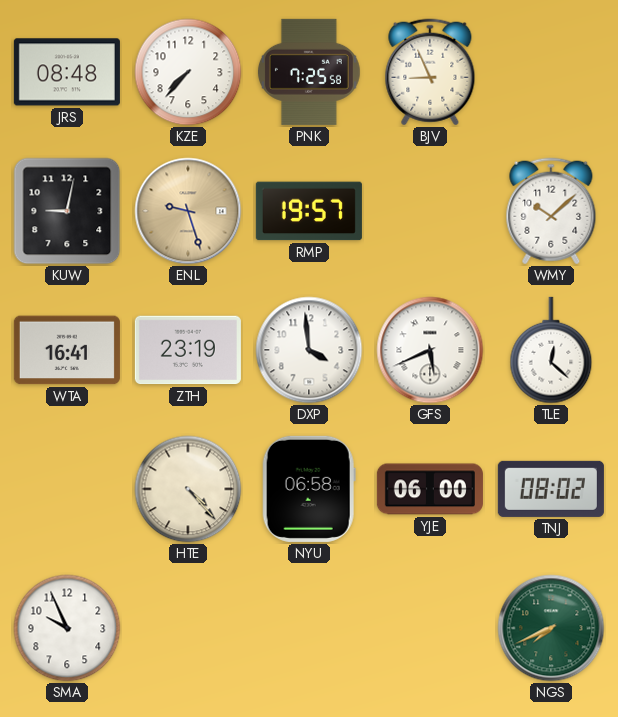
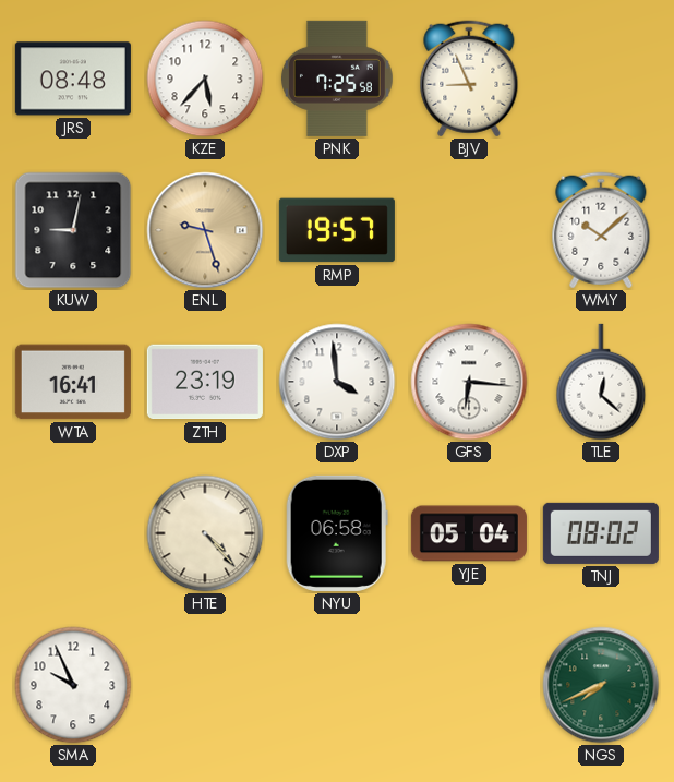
KZE: 7:37 -> 5:37 (205, 79)
GFS: 5:41 -> 6:16 (469, 382)
YJE: 06:00 -> 05:04 (469, 533)
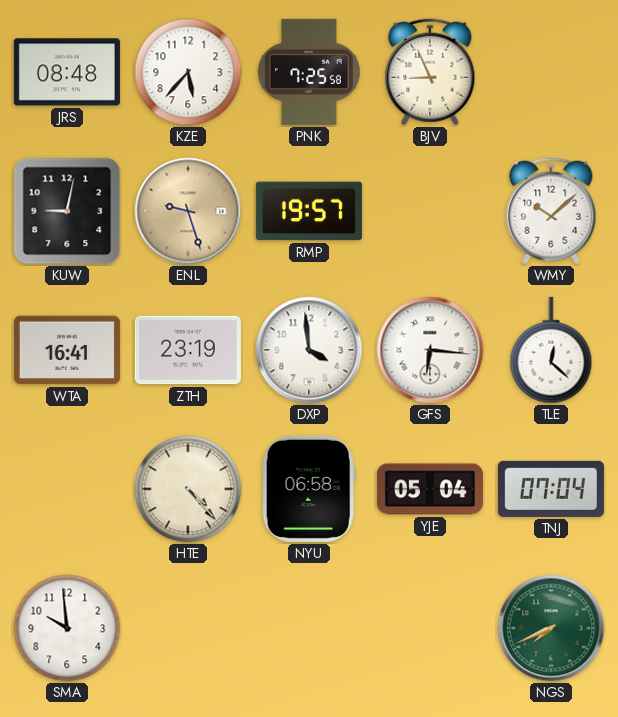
TNJ: 08:02 -> 07:04 (551, 489)
SMA: 9:56 -> 9:59 (67, 628)
